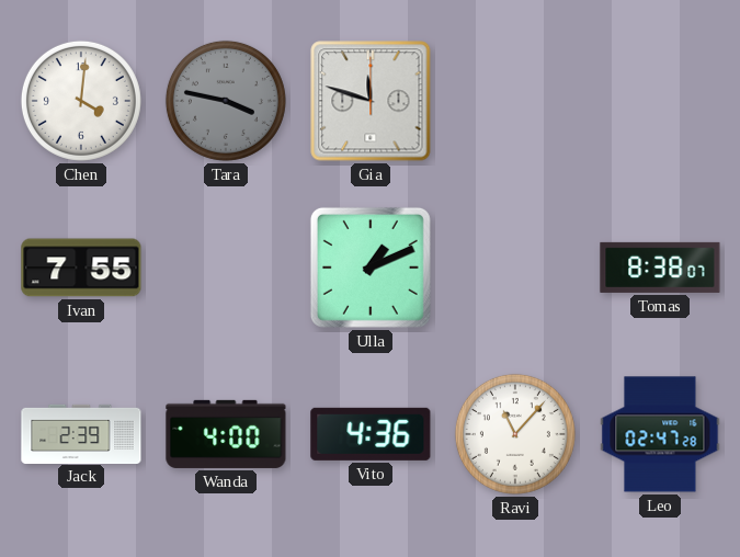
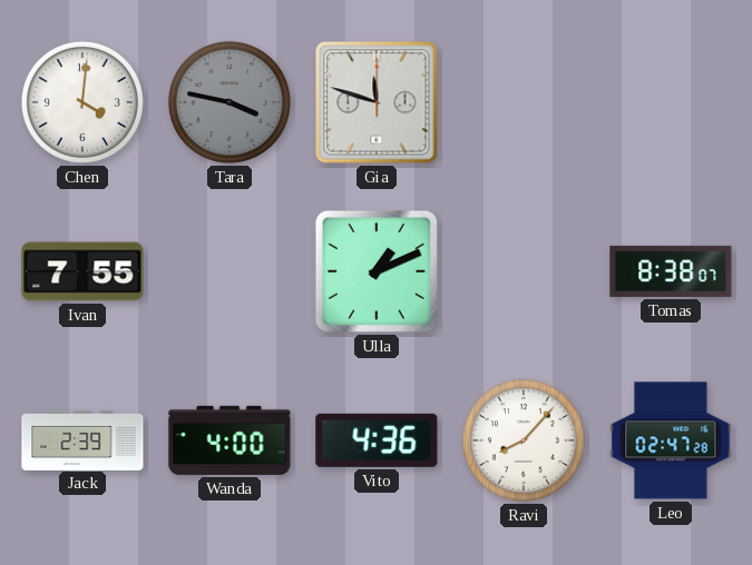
Ravi: 11:07 -> 8:07 (524, 440)
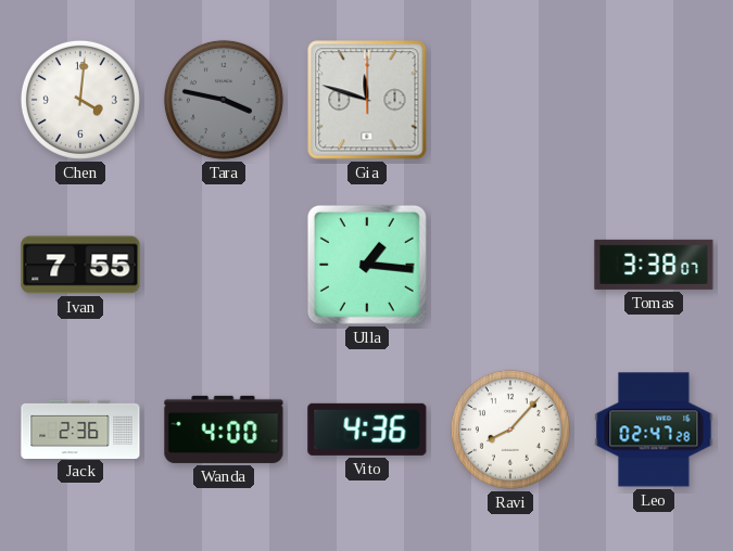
Ulla: 1:11 -> 1:16 (367, 265)
Tomas: 8:38 -> 3:38 (654, 265)
Jack: 2:39 -> 2:36 (80, 428)
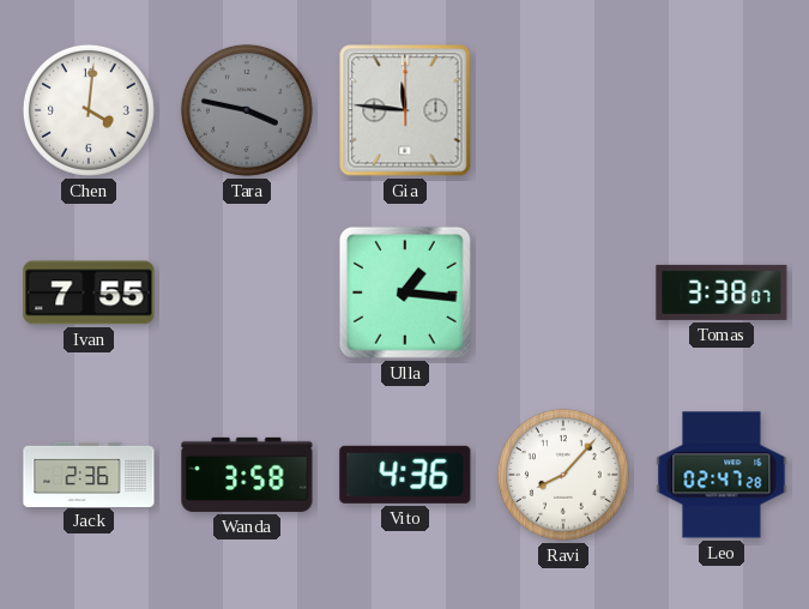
Gia: 11:48 -> 11:46 (405, 110)
Wanda: 4:00 -> 3:58 (247, 475)
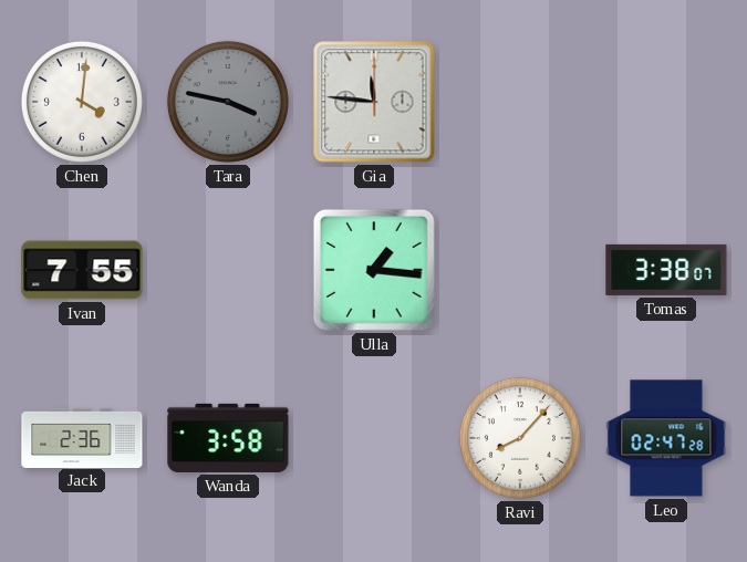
Vito: 4:36 -> none (405, 475)
